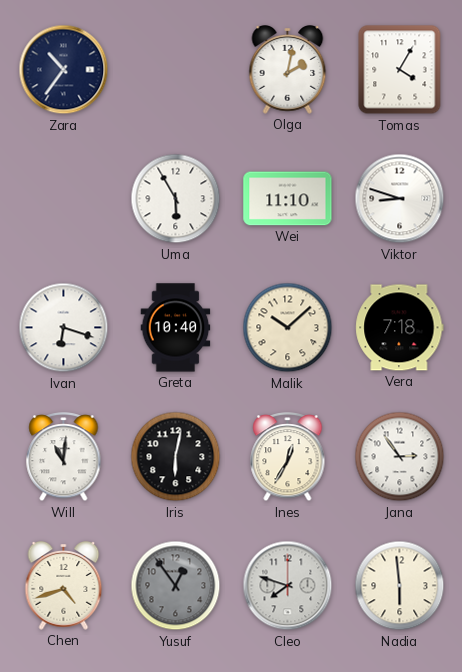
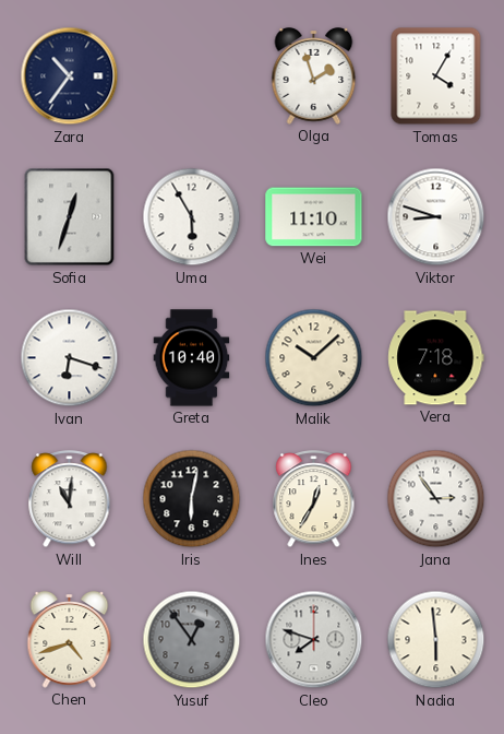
Olga: 2:02 -> 1:57 (314, 76)
Sofia: none -> 12:33 (70, 217)
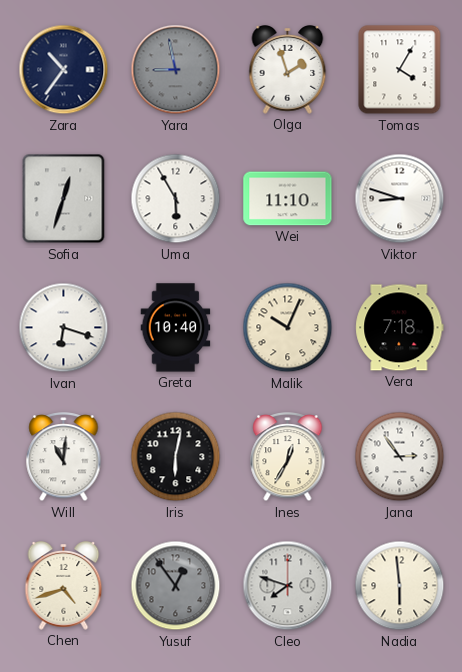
Yara: none -> 8:58 (176, 70)
Malik: 10:08 -> 10:04 (288, 328)
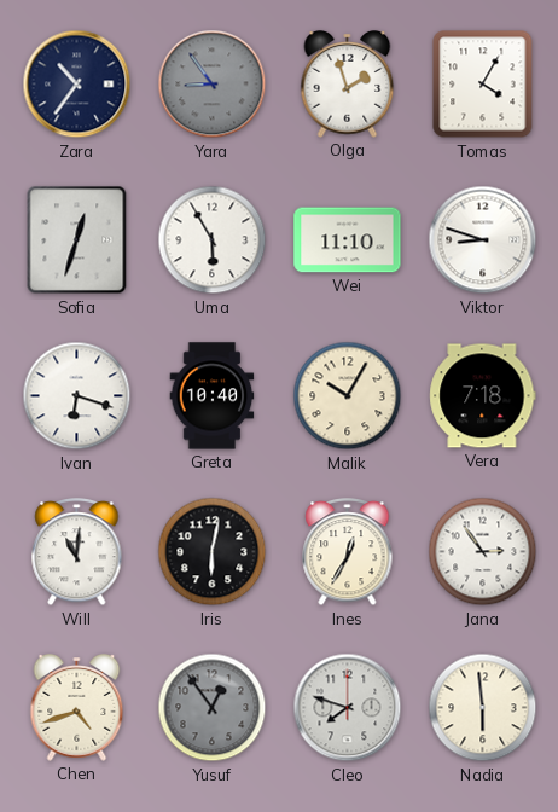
Yara: 8:58 -> 8:54 (213, 85)
Malik: 10:04 -> 10:05 (348, 396)
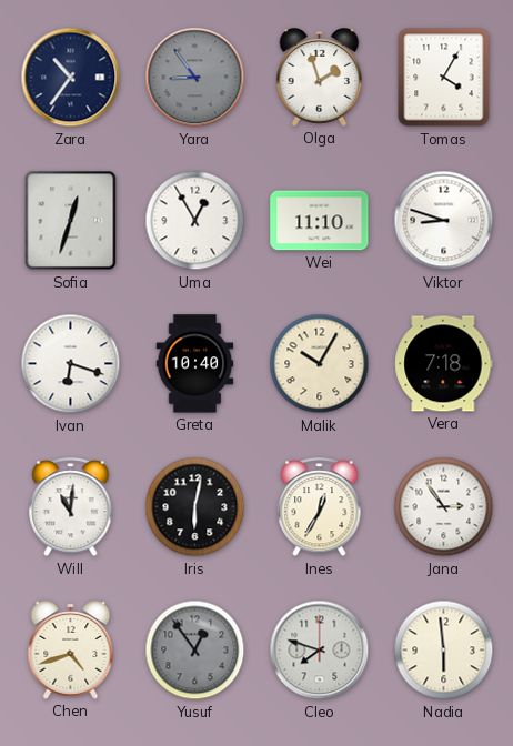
Uma: 5:55 -> 12:55 (195, 221)
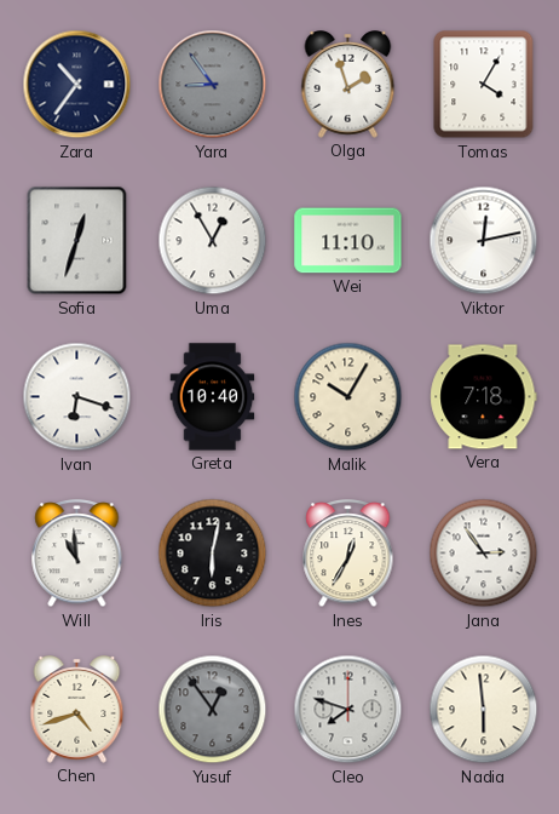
Viktor: 8:48 -> 12:13 (484, 241)
Will: 11:01 -> 10:59 (77, 555)
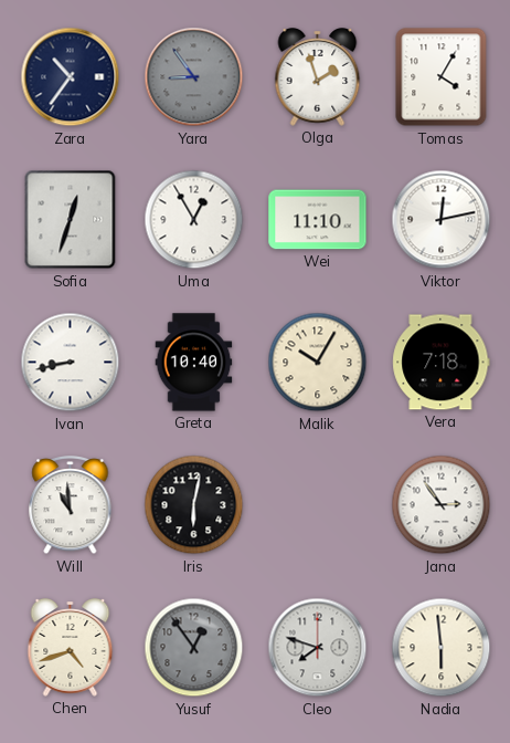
Ivan: 6:18 -> 8:43 (71, 363)
Ines: 12:35 -> none (348, 555)
